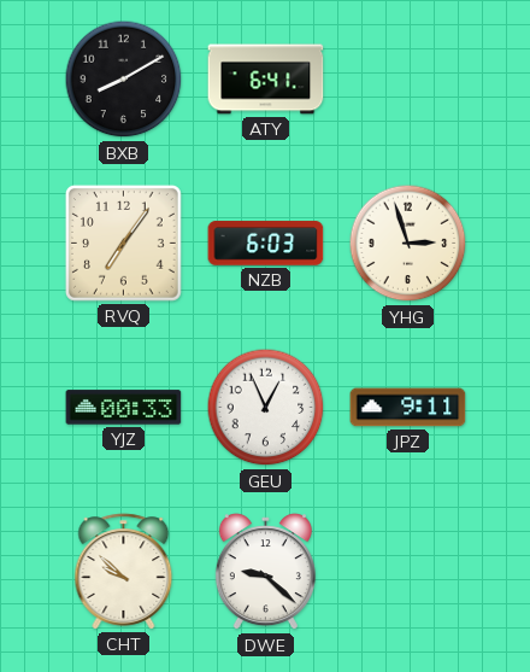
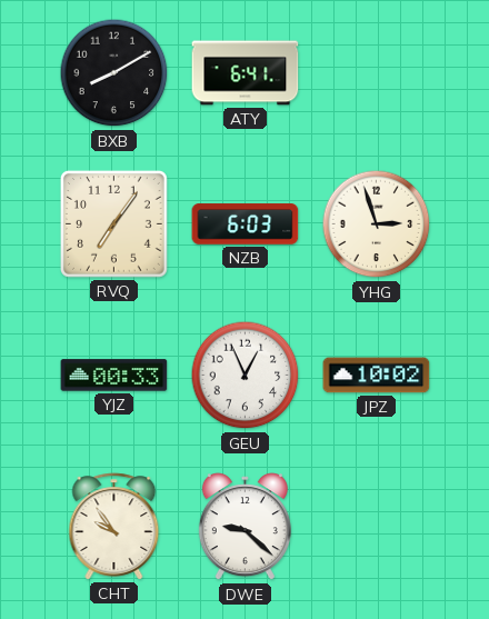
JPZ: 9:11 -> 10:02 (377, 376)
CHT: 9:52 -> 9:54 (114, 527)
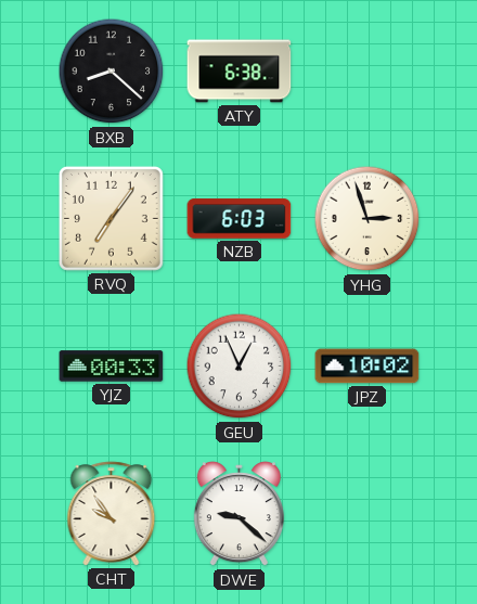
BXB: 8:10 -> 8:22 (112, 72)
ATY: 6:41 -> 6:38 (240, 72)
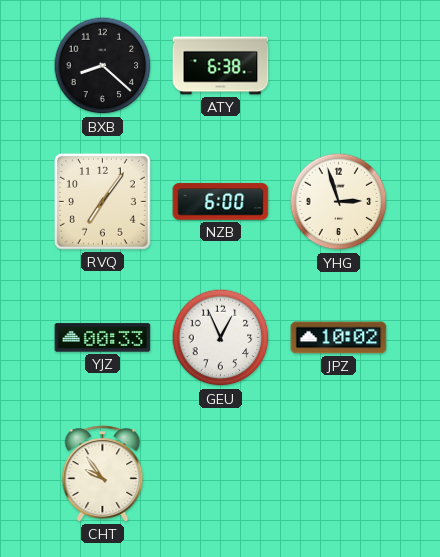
NZB: 6:03 -> 6:00 (221, 202)
DWE: 9:22 -> none (238, 514)
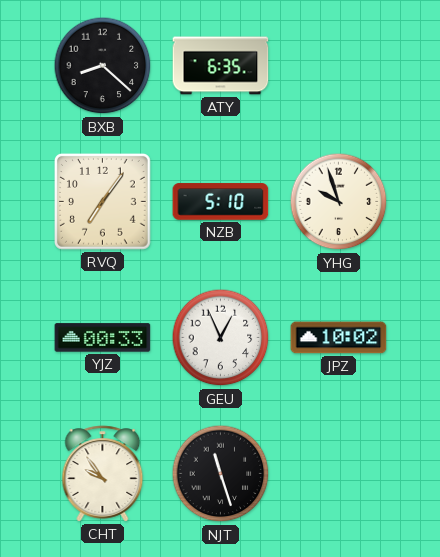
ATY: 6:38 -> 6:35 (221, 66)
NZB: 6:00 -> 5:10 (221, 202)
YHG: 2:57 -> 9:57 (339, 202)
NJT: none -> 11:27 (221, 474)
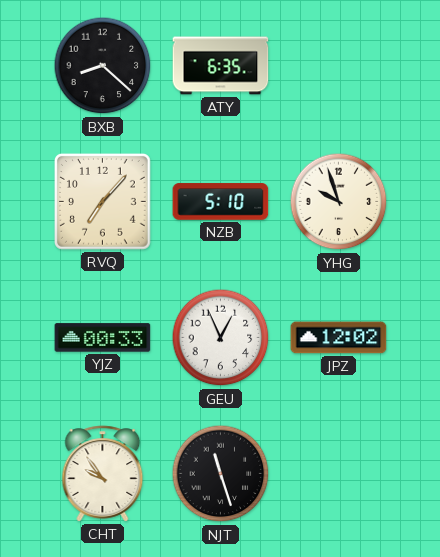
RVQ: 7:06 -> 7:07 (102, 201)
JPZ: 10:02 -> 12:02 (339, 338)
